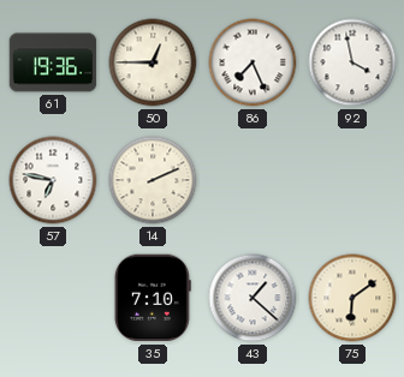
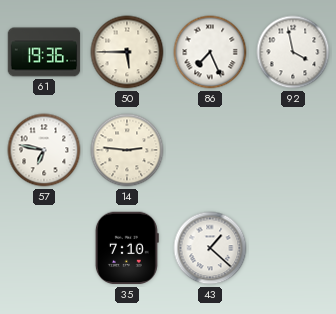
50: 12:45 -> 5:45 (127, 52)
14: 2:11 -> 2:46 (127, 150)
75: 6:09 -> none (352, 298)
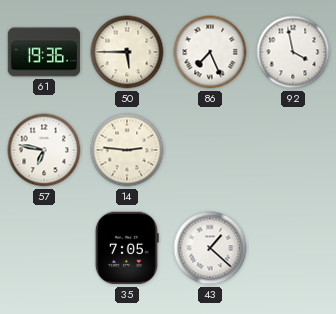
35: 7:10 -> 7:05 (127, 248)
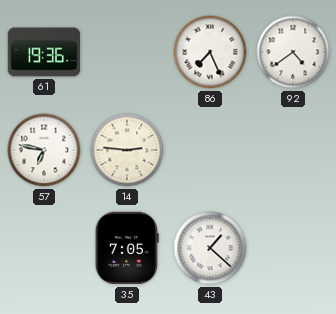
50: 5:45 -> none (127, 52)
92: 3:58 -> 4:39 (293, 52)
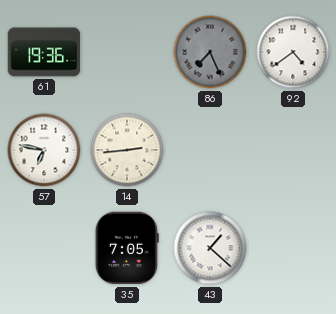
86 dial: white -> grey (210, 52)
14: 2:46 -> 2:44 (127, 150)
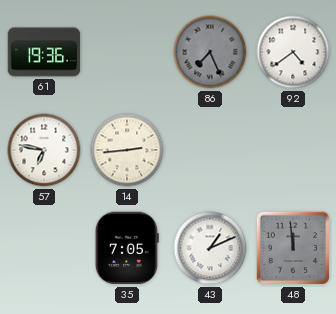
43: 1:22 -> 1:11 (210, 248)
48: none -> 11:59 (293, 248)
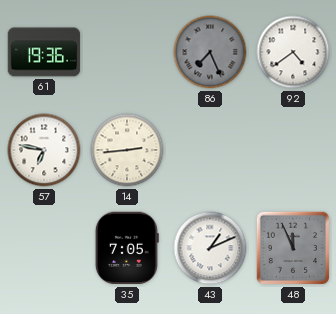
48: 11:59 -> 11:56 (293, 248)
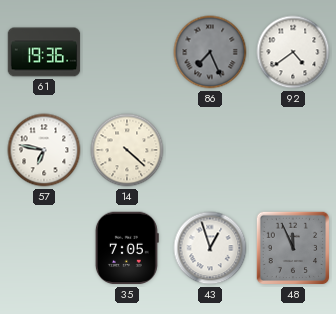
14: 2:44 -> 4:22 (127, 150)
43: 1:11 -> 12:57 (210, 248)
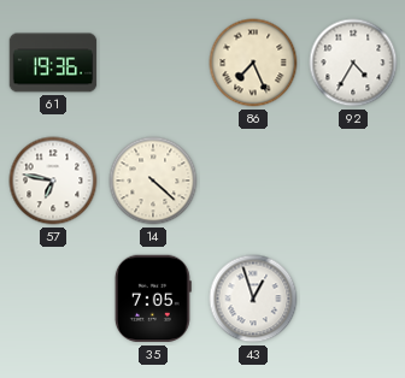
86 dial: grey -> cream (253, 63)
92: 4:39 -> 4:35 (353, 63)
48: 11:56 -> none (293, 248)
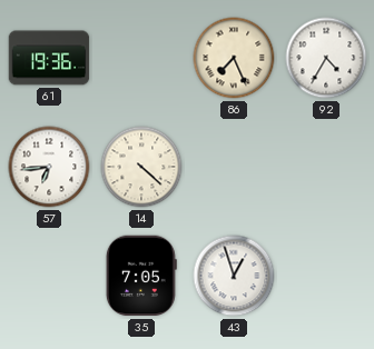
57: 6:47 -> 6:44 (49, 167)
